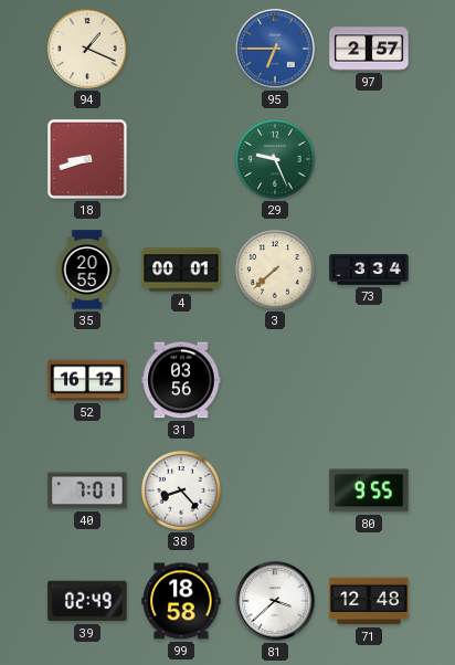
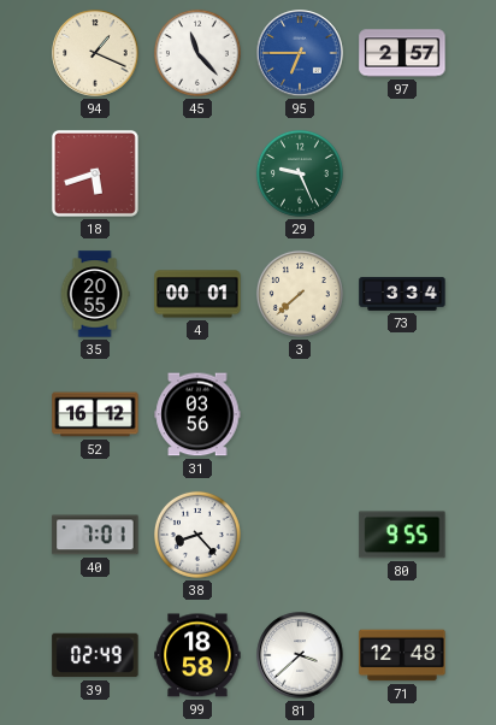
45: none -> 11:23 (197, 53)
18: 8:42 -> 5:42 (95, 173)
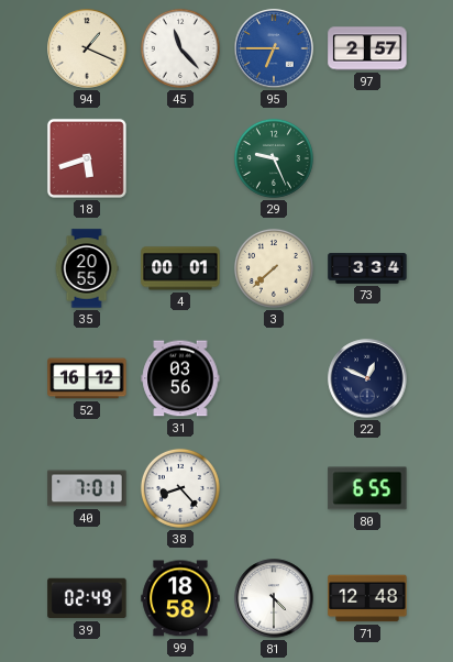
22: none -> 12:49 (367, 378)
80: 9:55 -> 6:55 (367, 488)
81: 3:38 -> 4:30 (274, 598)
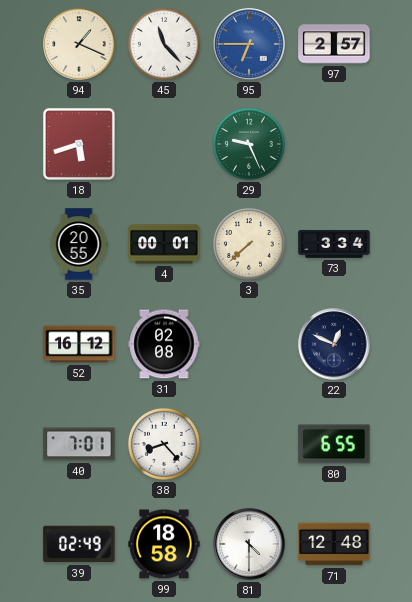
31: 03:56 -> 02:08 (164, 344)
